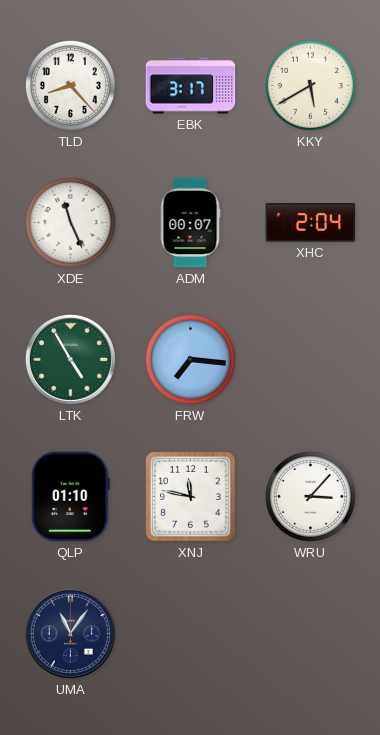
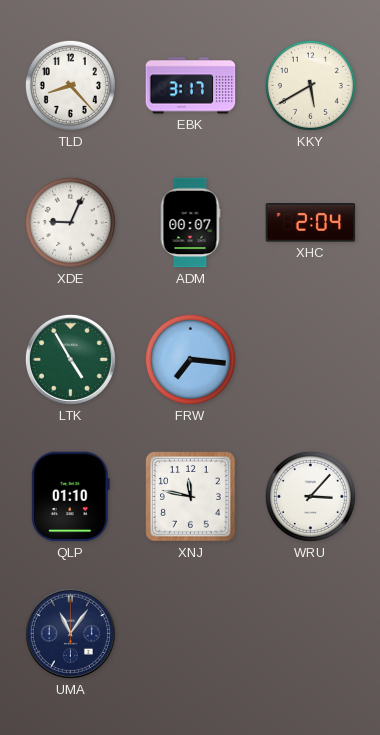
XDE: 11:26 -> 9:04 (70, 222)
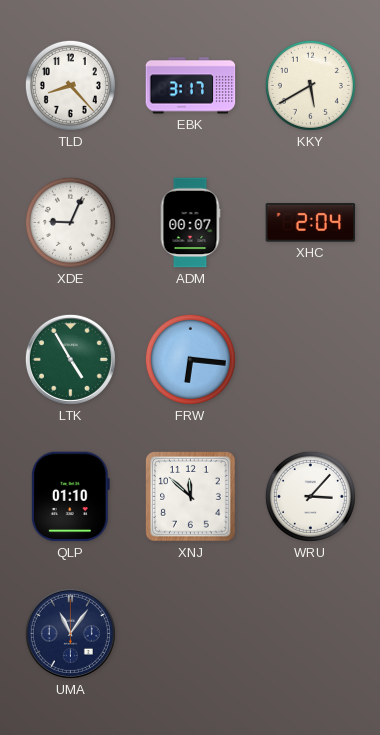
FRW: 7:16 -> 6:16 (190, 359)
XNJ: 11:47 -> 11:52 (191, 497)
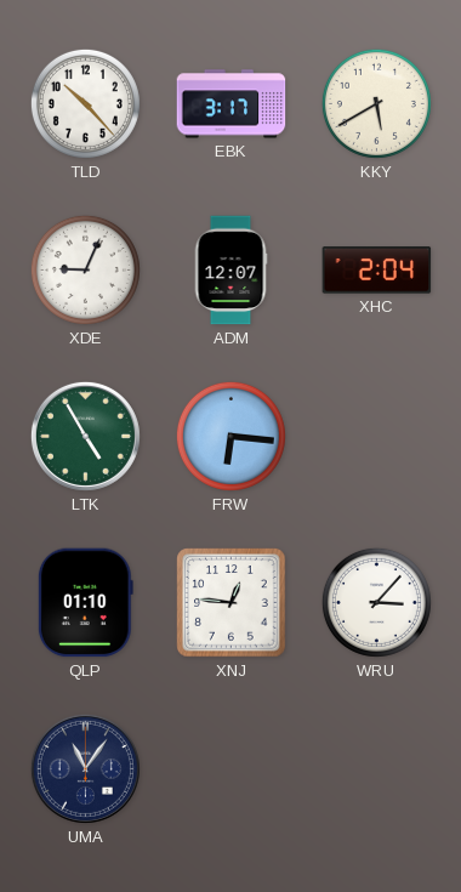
TLD: 8:23 -> 10:23 (85, 103)
ADM: 00:07 -> 12:07 (231, 271)
XNJ: 11:52 -> 12:46 (232, 603)
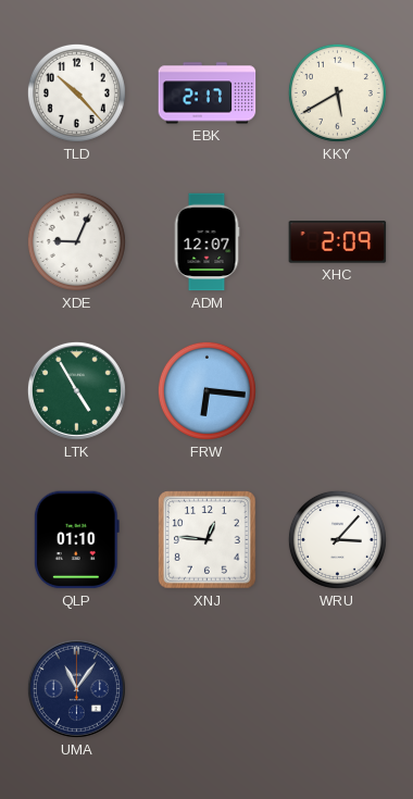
EBK: 3:17 -> 2:17 (208, 93)
XHC: 2:04 -> 2:09 (338, 242)
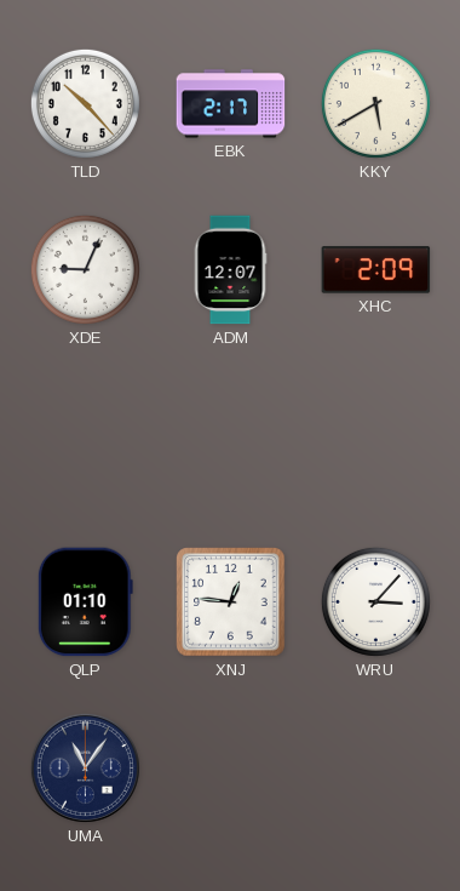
LTK: 4:55 -> none (76, 390)
FRW: 6:16 -> none (206, 390)
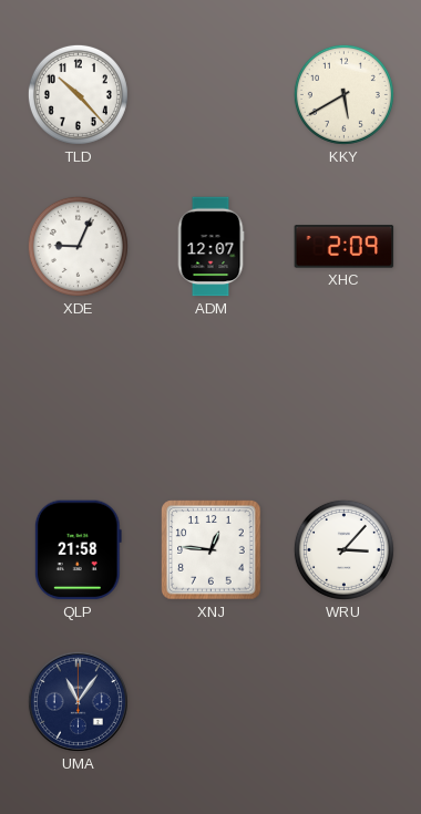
EBK: 2:17 -> none (231, 104)
QLP: 01:10 -> 21:58 (78, 550)
